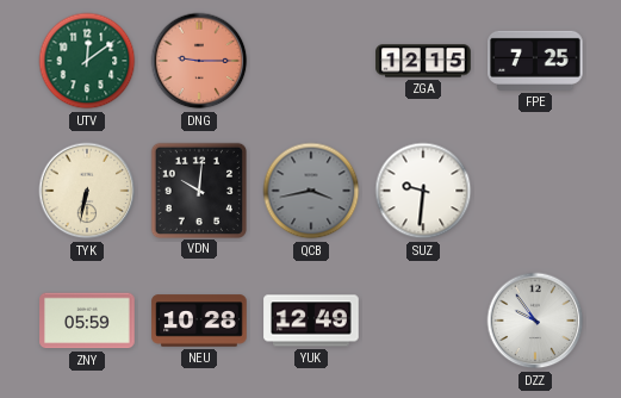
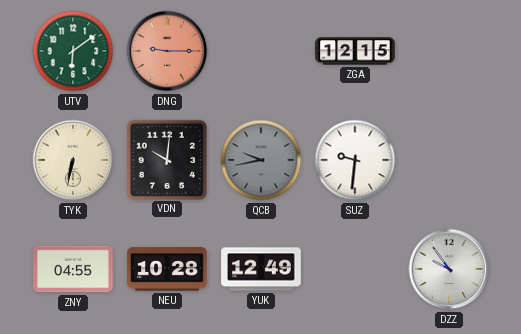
UTV: 12:09 -> 6:09 (73, 51)
FPE: 7:25 -> none (535, 61)
QCB: 3:43 -> 9:43 (261, 160)
ZNY: 05:59 -> 04:55 (73, 269)
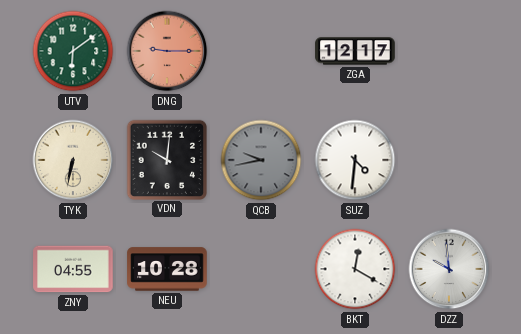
ZGA: 12:15 -> 12:17 (355, 51)
SUZ: 9:31 -> 4:31 (355, 160)
YUK: 12:49 -> none (261, 269)
BKT: none -> 12:20 (355, 269)
DZZ: 9:54 -> 9:59 (449, 269)
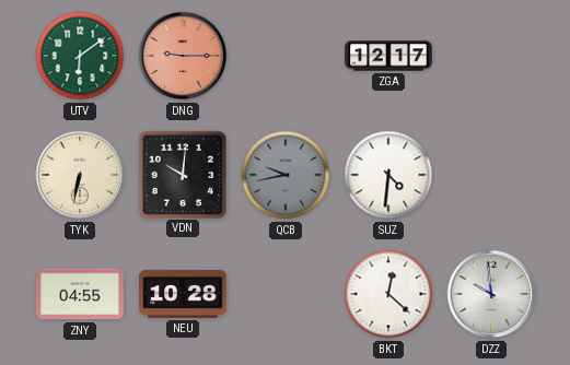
BKT: 12:20 -> 12:22 (388, 294)
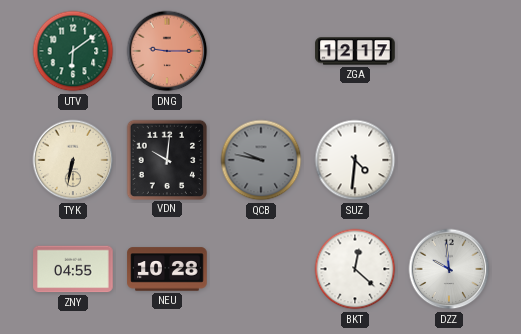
QCB: 9:43 -> 9:47 (261, 160)
